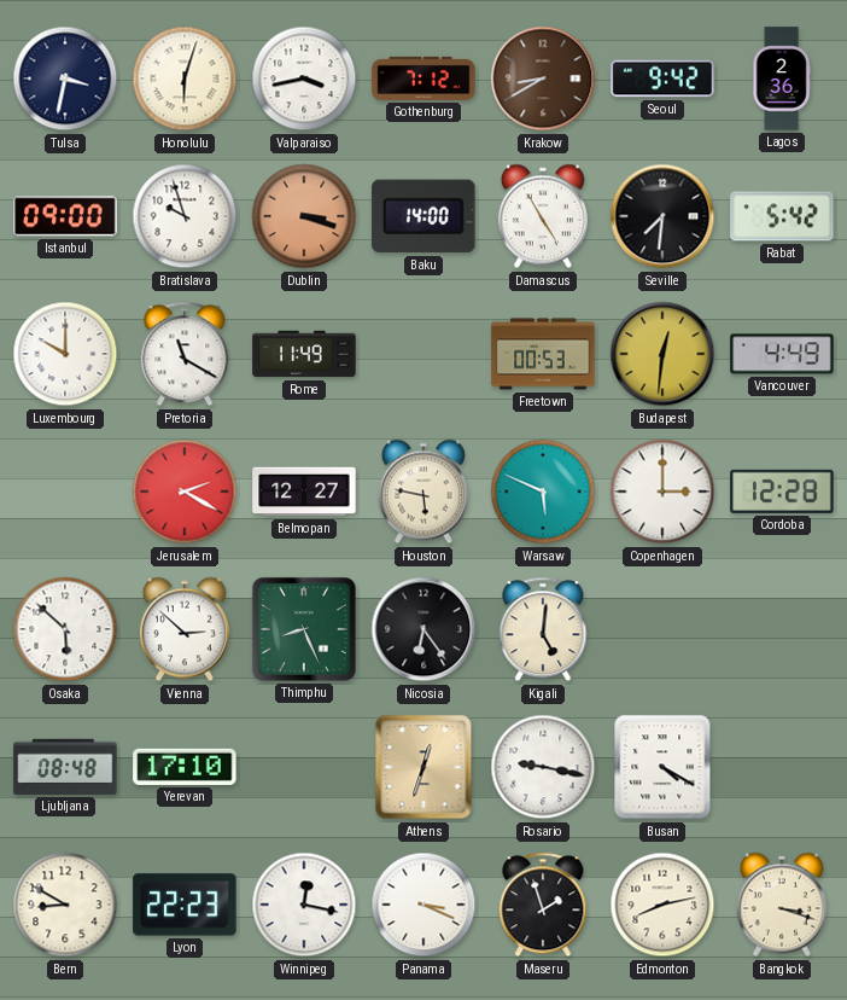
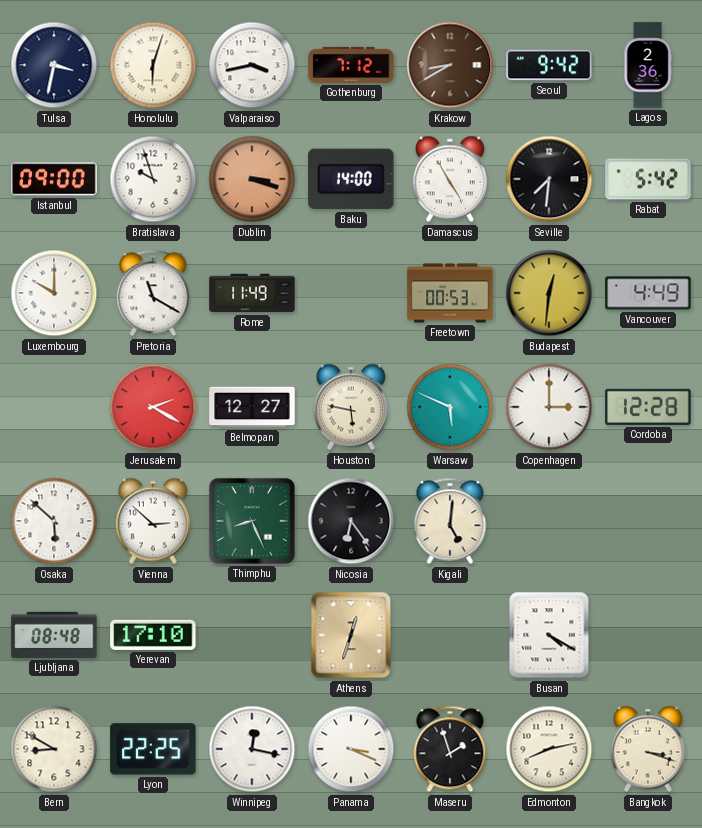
Rosario: 9:17 -> none (543, 767)
Lyon: 22:23 -> 22:25 (153, 749)
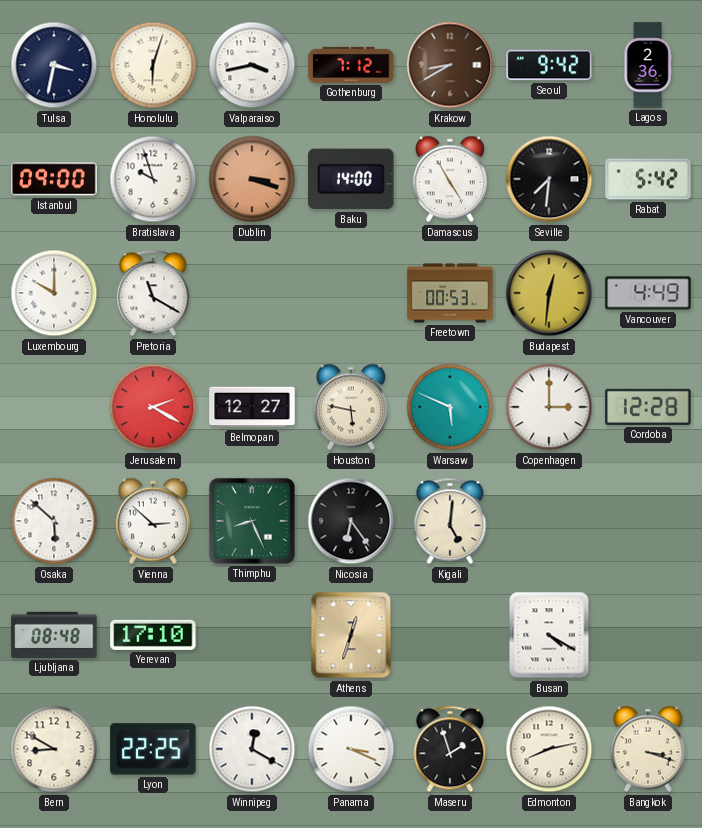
Rome: 11:49 -> none (252, 293)
Winnipeg: 12:17 -> 12:20 (252, 749)
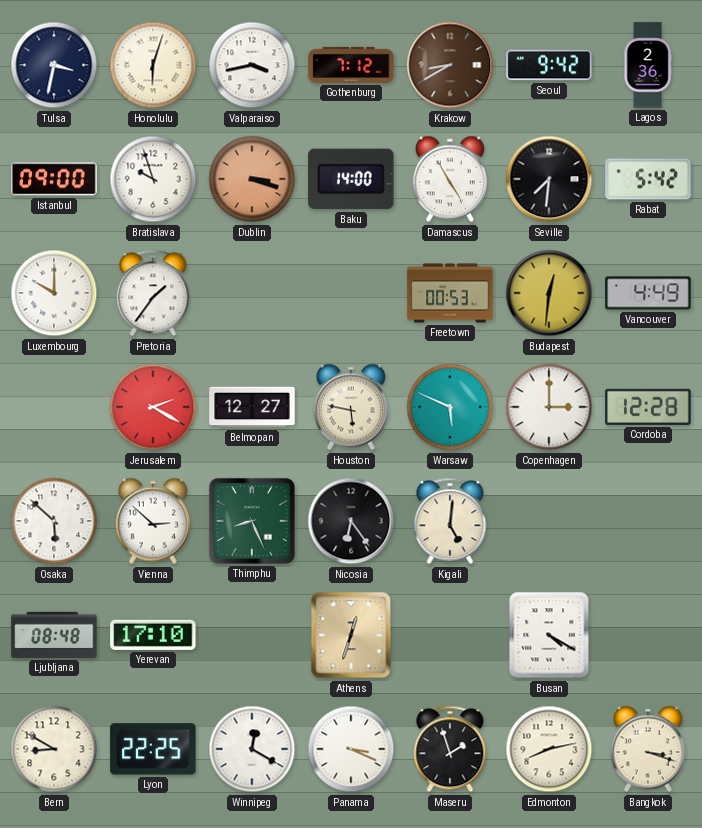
Pretoria: 11:20 -> 1:36 (153, 293)
